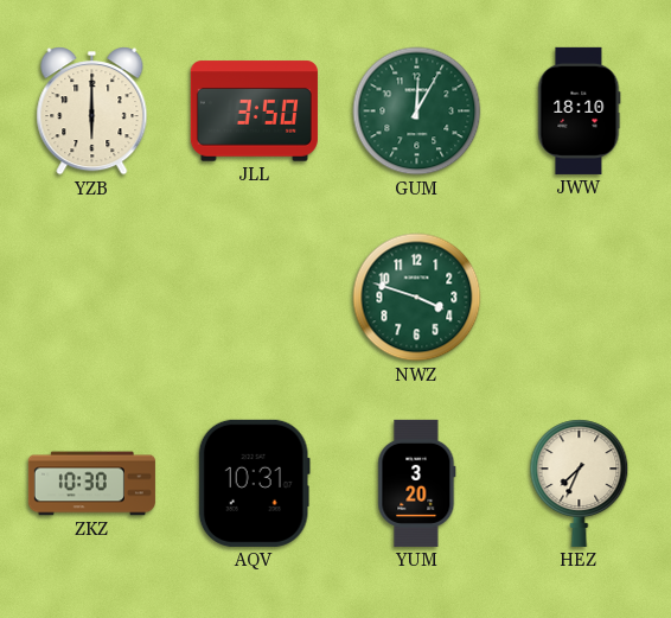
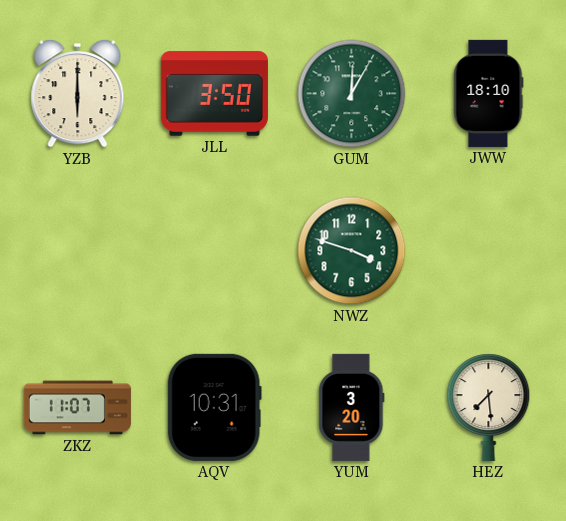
ZKZ: 10:30 -> 11:07 (77, 408)
HEZ: 7:34 -> 7:29 (489, 407)
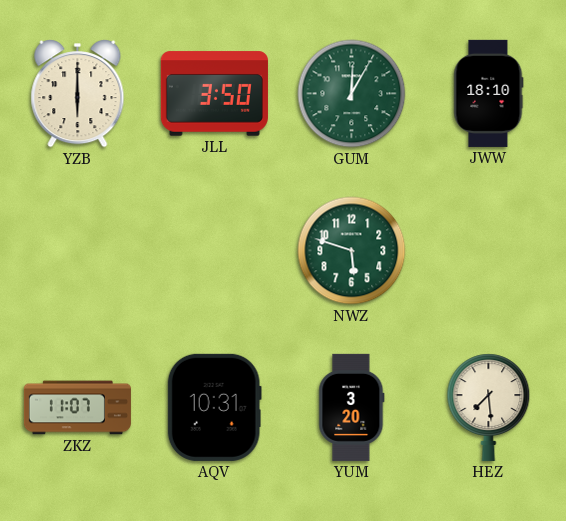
NWZ: 3:48 -> 5:48 (352, 251)
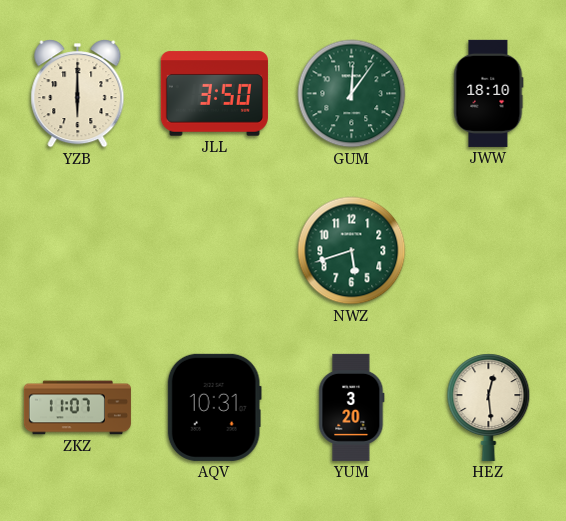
GUM: 12:05 -> 12:06 (352, 94)
NWZ: 5:48 -> 5:42 (352, 251)
HEZ: 7:29 -> 12:29 (489, 407)
